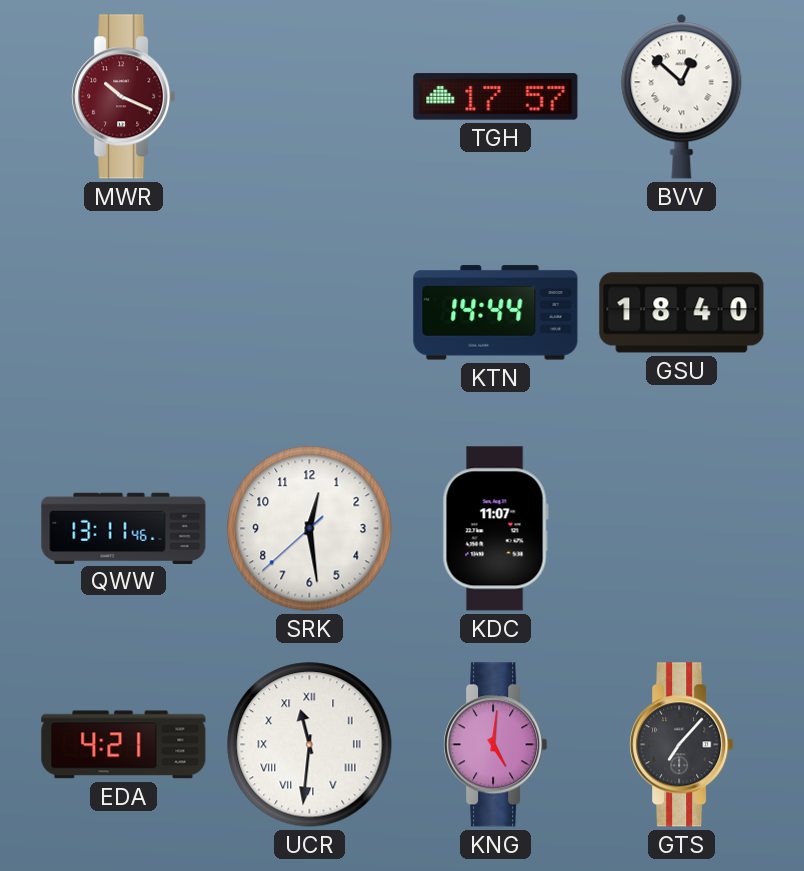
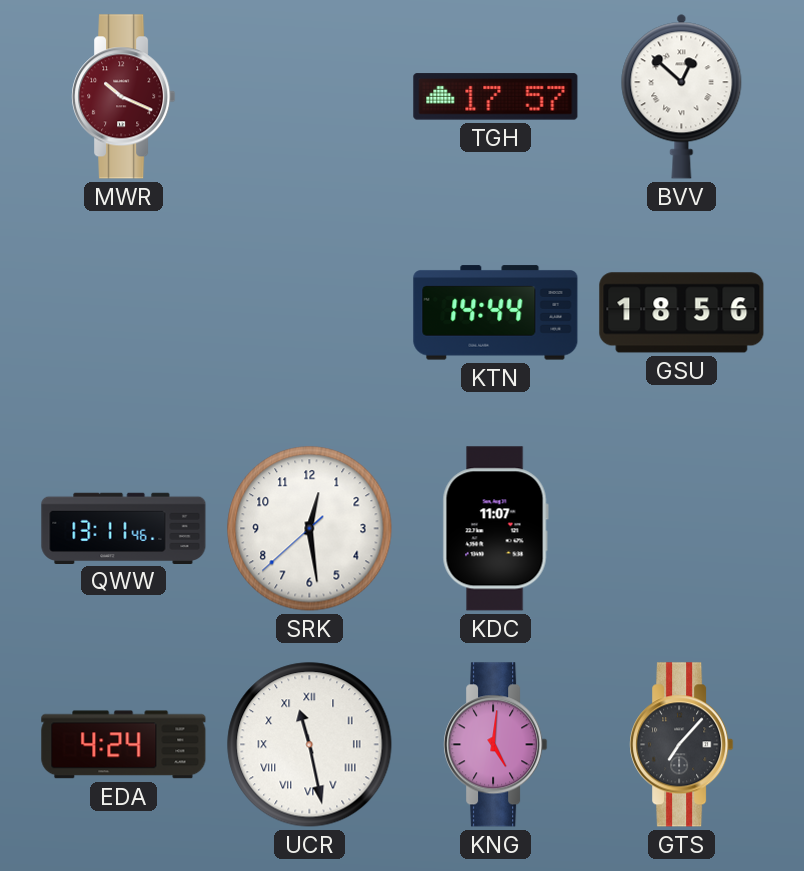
GSU: 18:40 -> 18:56 (682, 313)
EDA: 4:21 -> 4:24 (124, 745)
UCR: 11:31 -> 11:28 (310, 745)
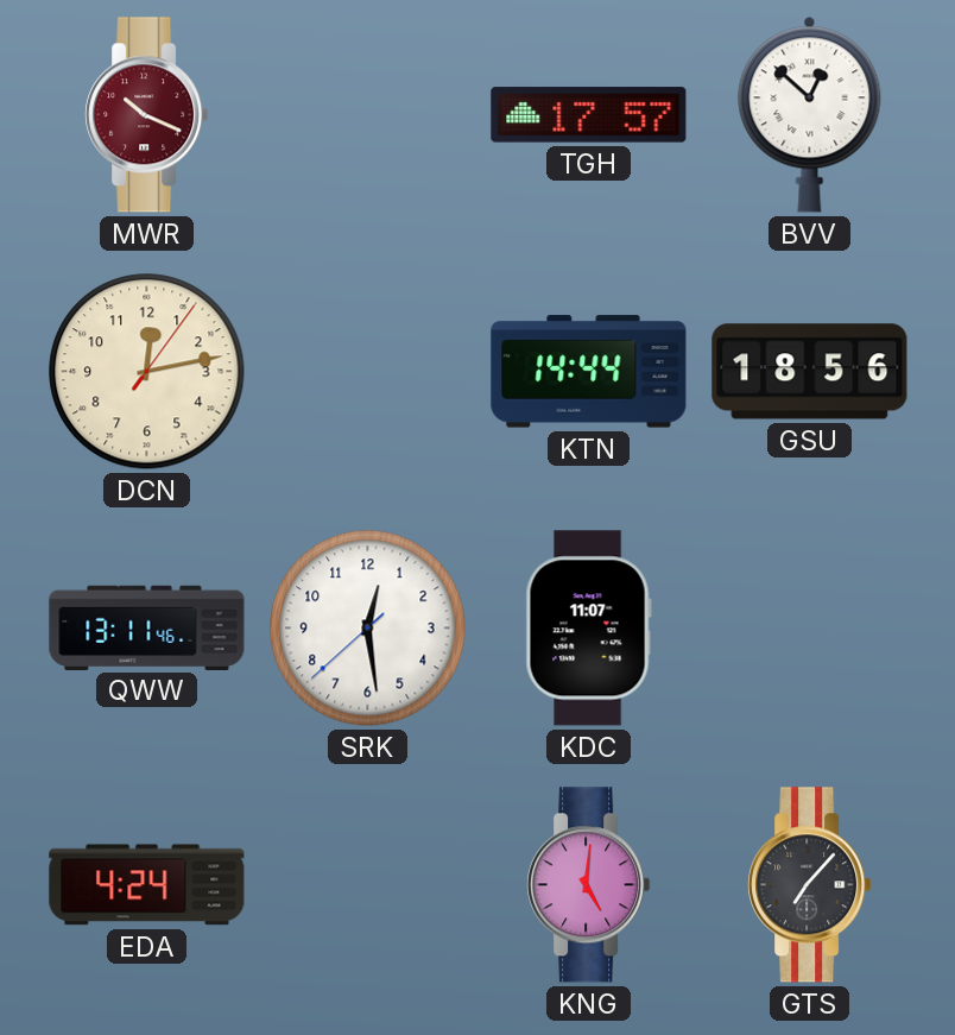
DCN: none -> 12:13 (147, 372)
UCR: 11:28 -> none (310, 745)
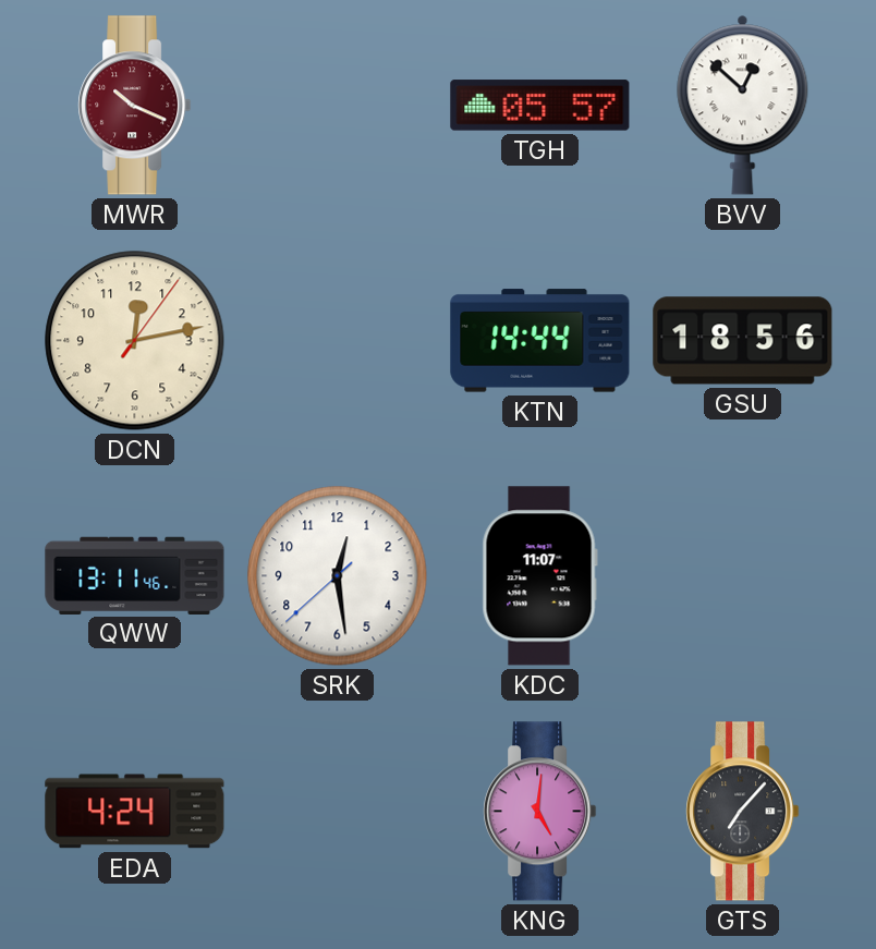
TGH: 17:57 -> 05:57 (540, 106)
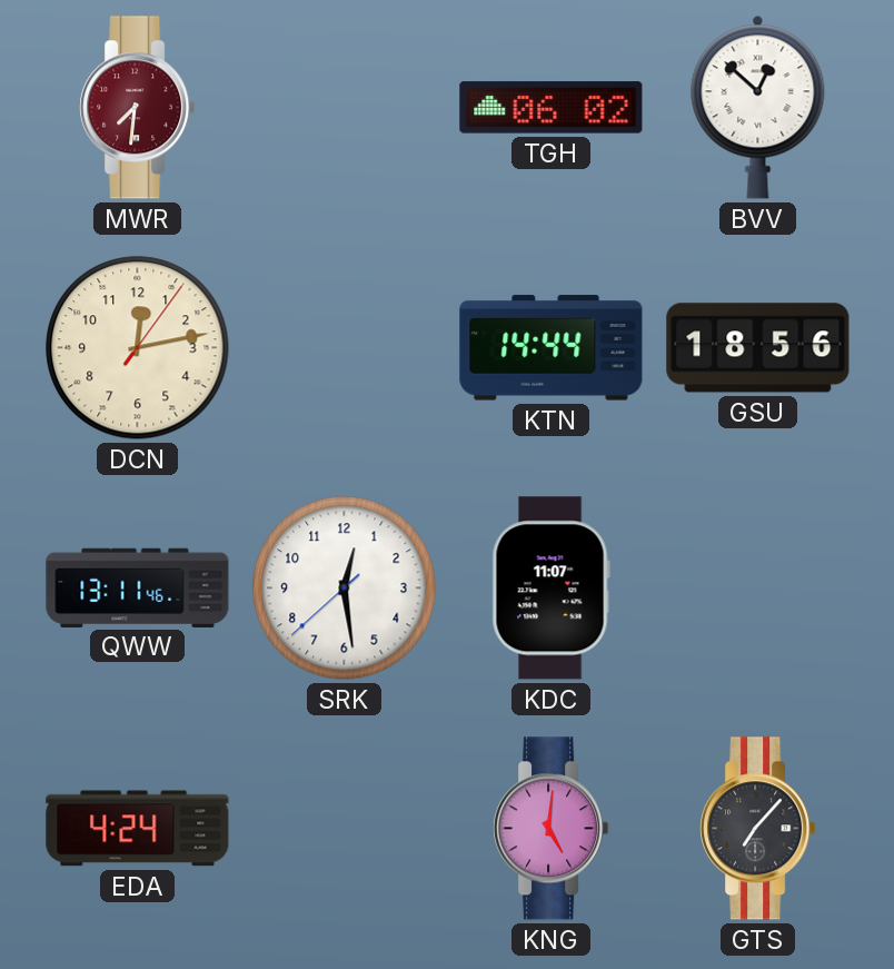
MWR: 10:19 -> 7:31 (138, 108)
TGH: 05:57 -> 06:02 (552, 108)
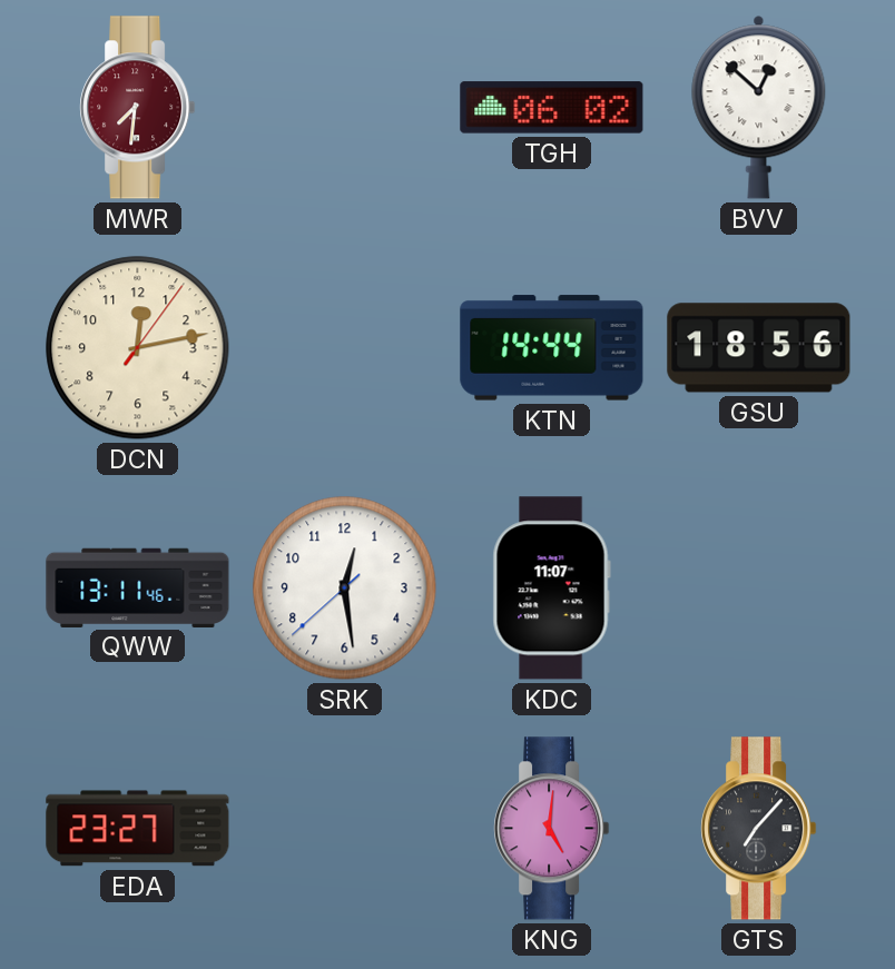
EDA: 4:24 -> 23:27 (138, 829)
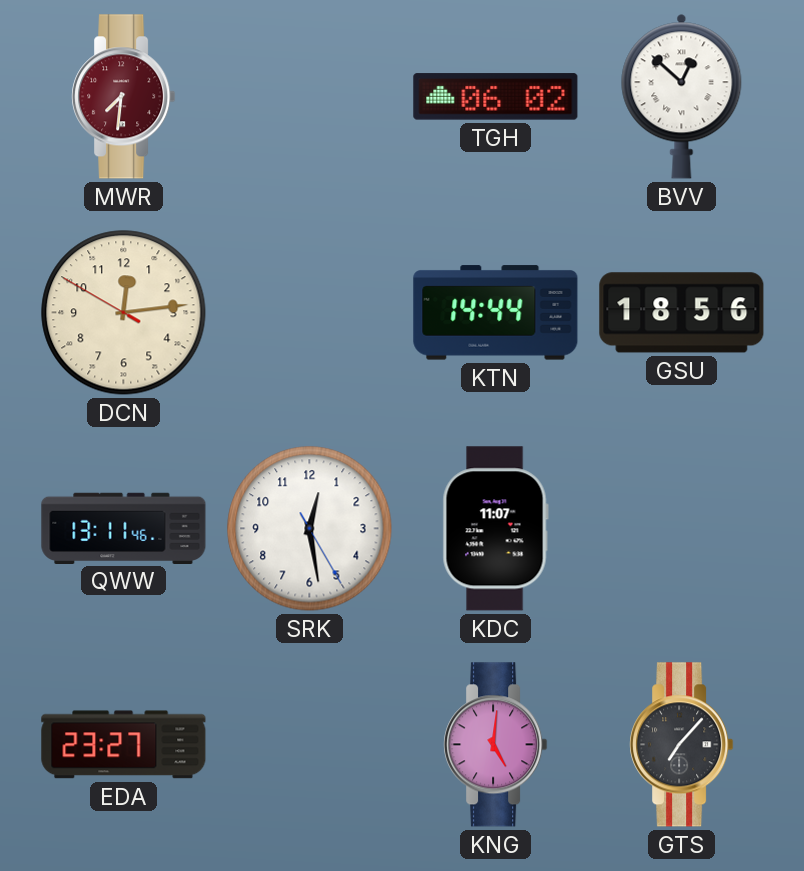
DCN: 12:13:06 -> 12:13:50 (124, 313)
SRK: 12:28:38 -> 12:28:25 (310, 529)
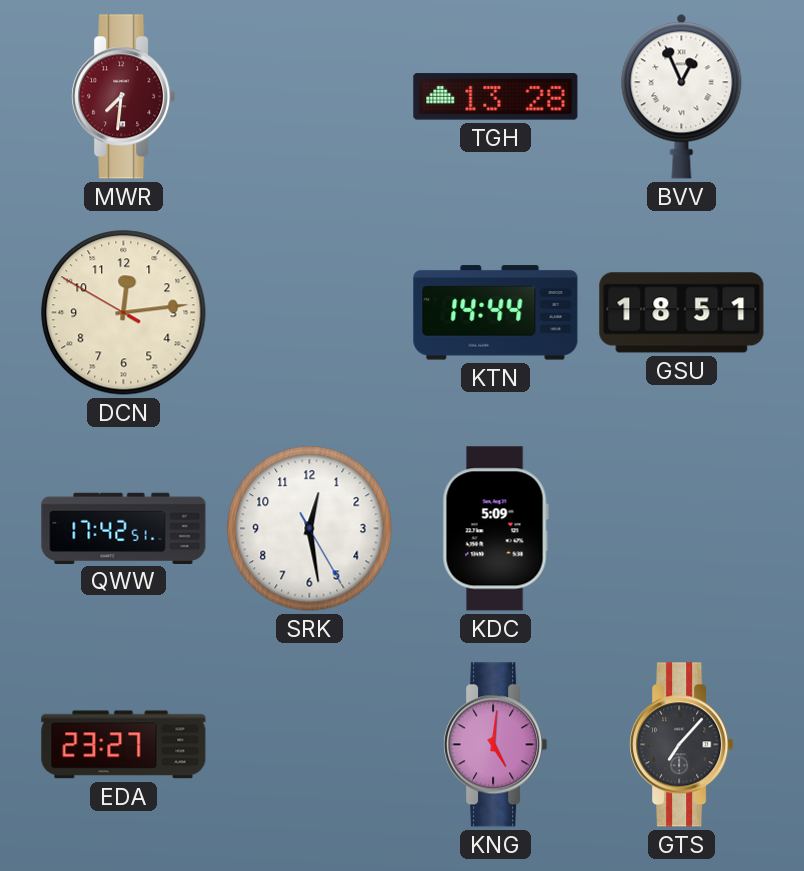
TGH: 06:02 -> 13:28 (496, 97)
BVV: 12:52 -> 12:56 (682, 96)
GSU: 18:56 -> 18:51 (682, 313)
QWW: 13:11 -> 17:42 (124, 528)
KDC: 11:07 -> 5:09 (495, 529)
